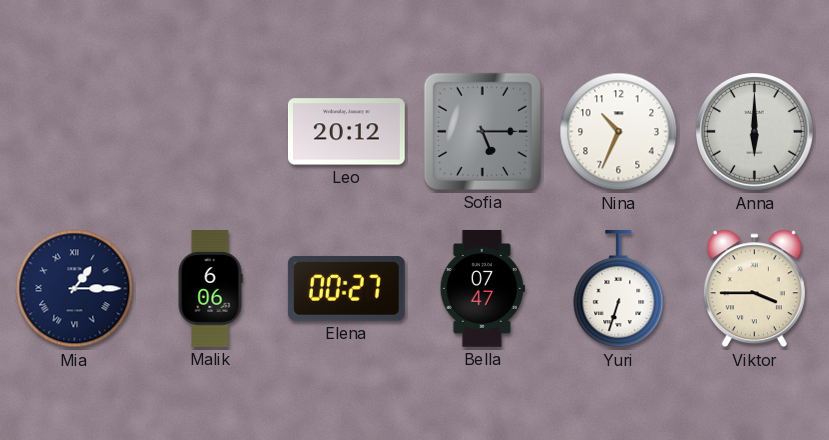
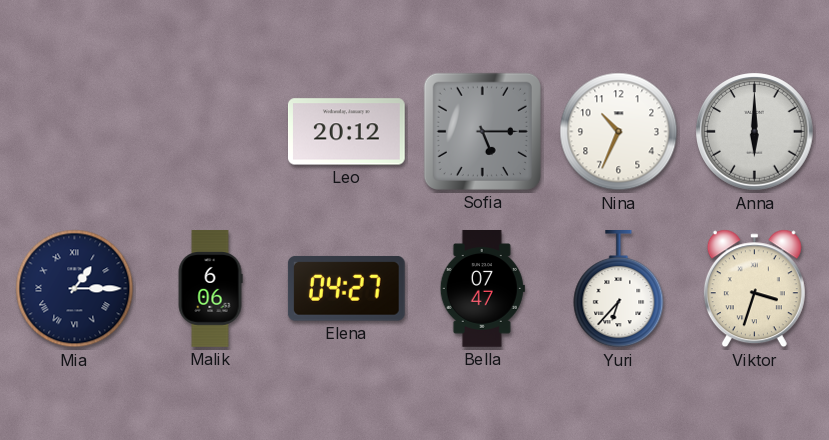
Elena: 00:27 -> 04:27 (346, 288)
Yuri: 6:33 -> 6:37 (619, 290)
Viktor: 3:45 -> 3:33 (754, 289)
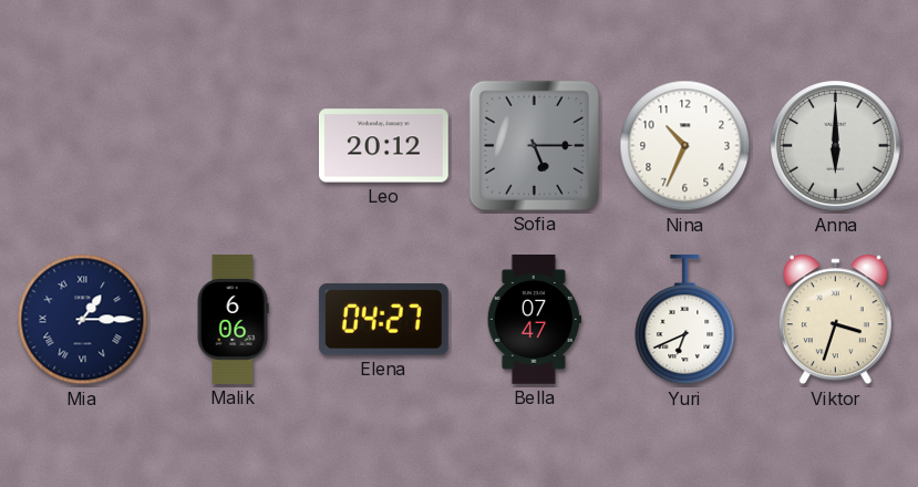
Yuri: 6:37 -> 6:41 (685, 321)
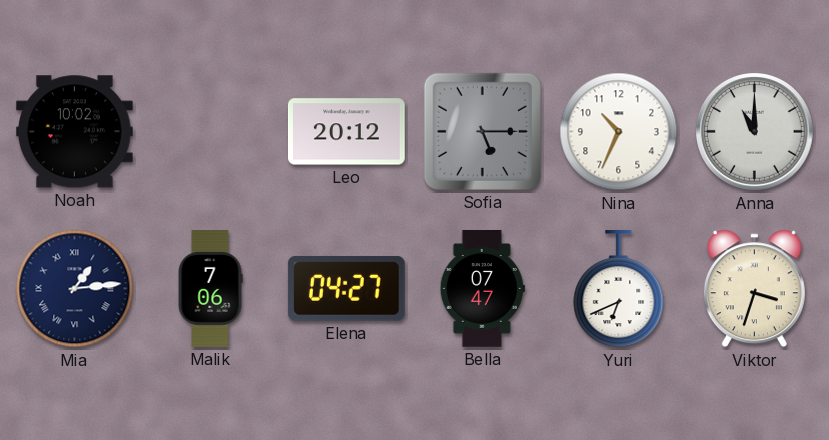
Noah: none -> 10:02 (74, 132)
Anna: 6:00 -> 11:00 (755, 132)
Mia: 1:15 -> 1:14 (75, 289)
Malik: 6:06 -> 7:06 (210, 289)
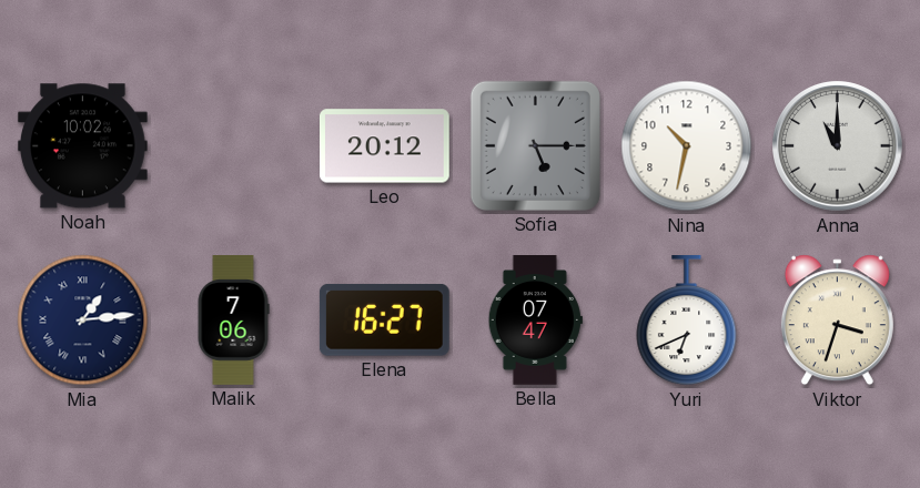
Nina: 10:34 -> 10:32 (687, 146)
Elena: 04:27 -> 16:27 (384, 319)
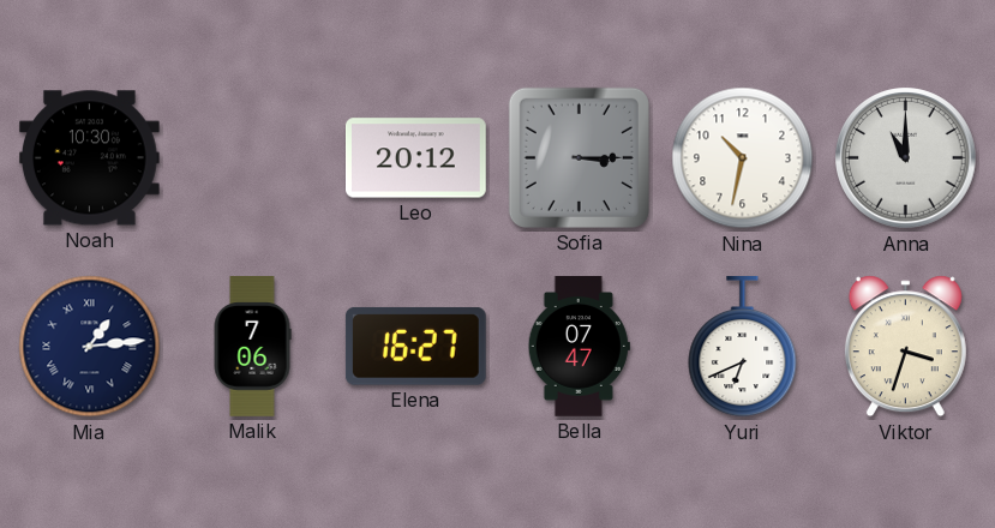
Noah: 10:02 -> 10:30 (89, 158)
Sofia: 5:15 -> 3:15 (579, 157)
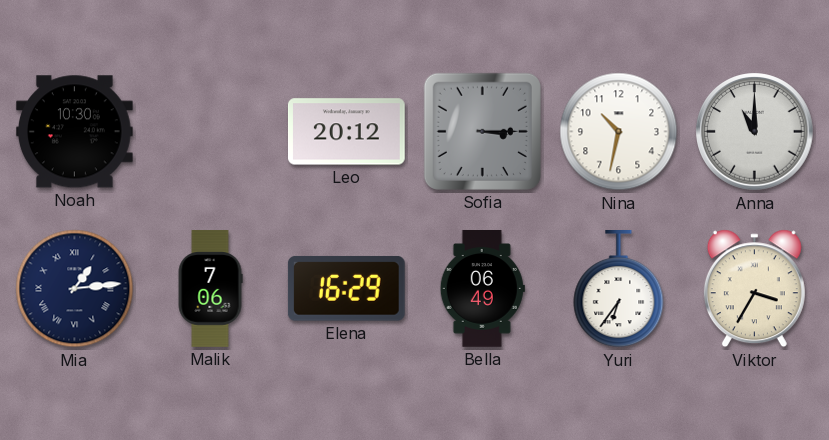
Elena: 16:27 -> 16:29 (346, 288)
Bella: 07:47 -> 06:49 (482, 289)
Yuri: 6:41 -> 6:36 (619, 290)
Viktor: 3:33 -> 3:35 (754, 289)
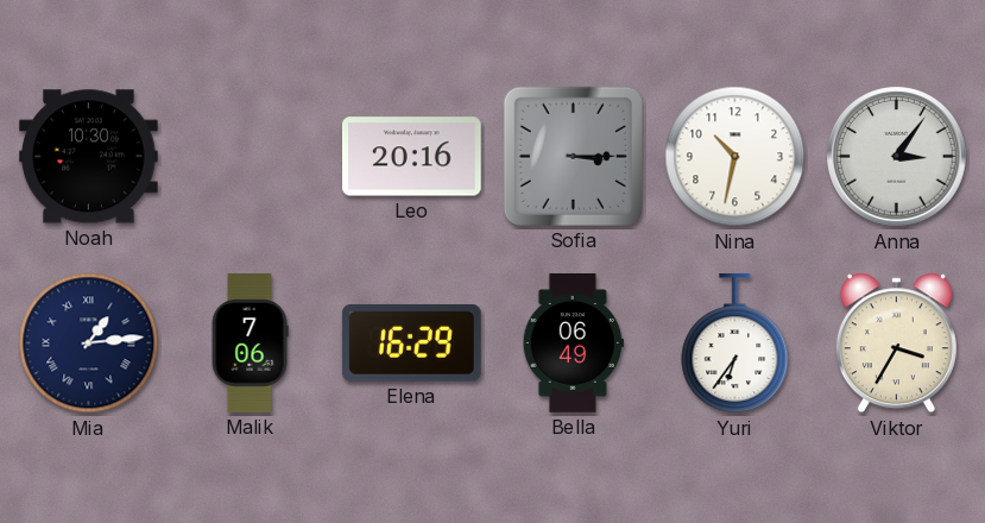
Leo: 20:12 -> 20:16 (412, 157)
Anna: 11:00 -> 3:06 (897, 157)
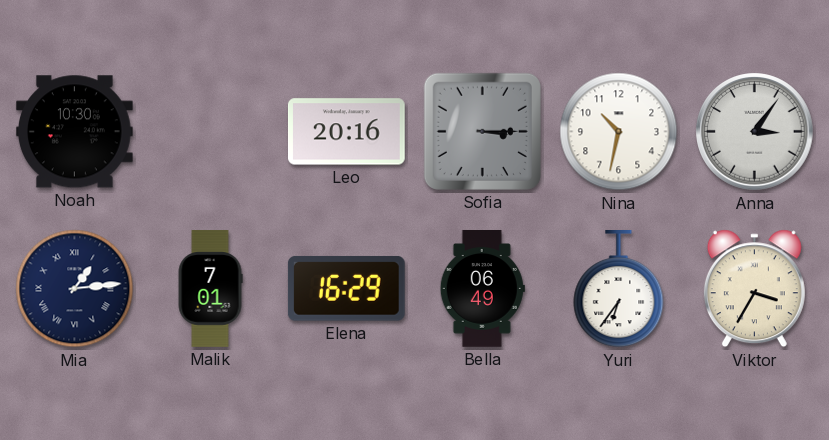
Malik: 7:06 -> 7:01 (210, 289)
